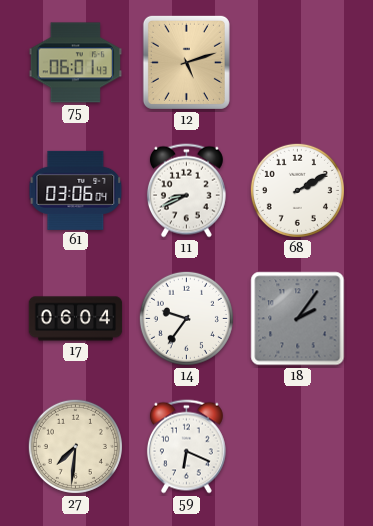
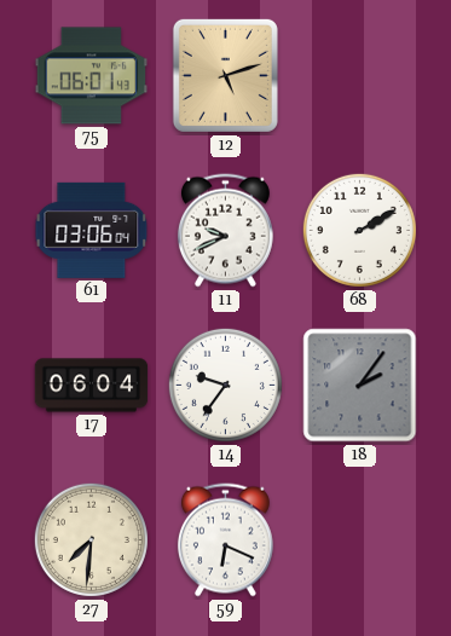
11: 8:41 -> 9:41 (225, 231)
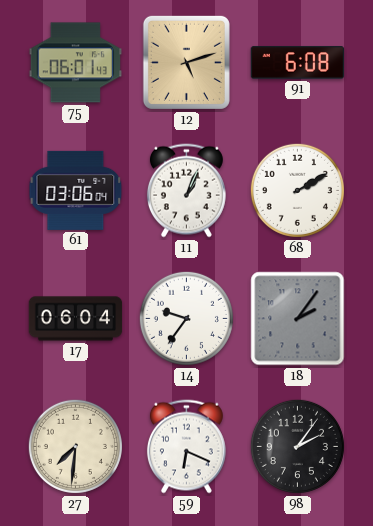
91: none -> 6:08 (298, 63)
11: 9:41 -> 1:04 (186, 191)
98: none -> 2:06 (297, 446)
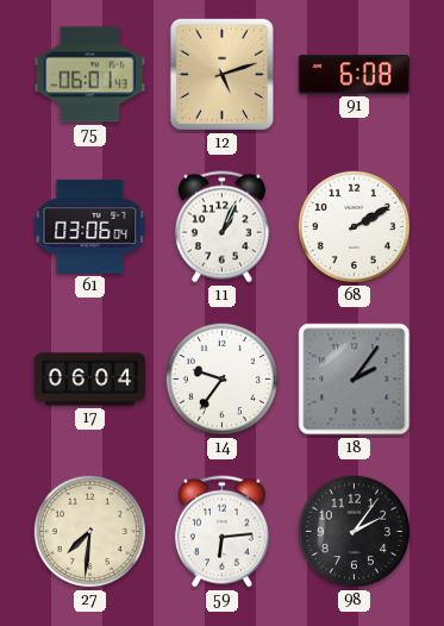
59: 6:19 -> 6:14 (221, 532)
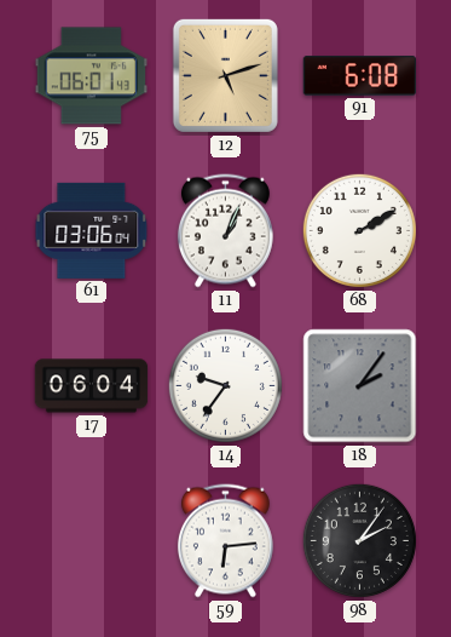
27: 7:31 -> none (89, 531)
